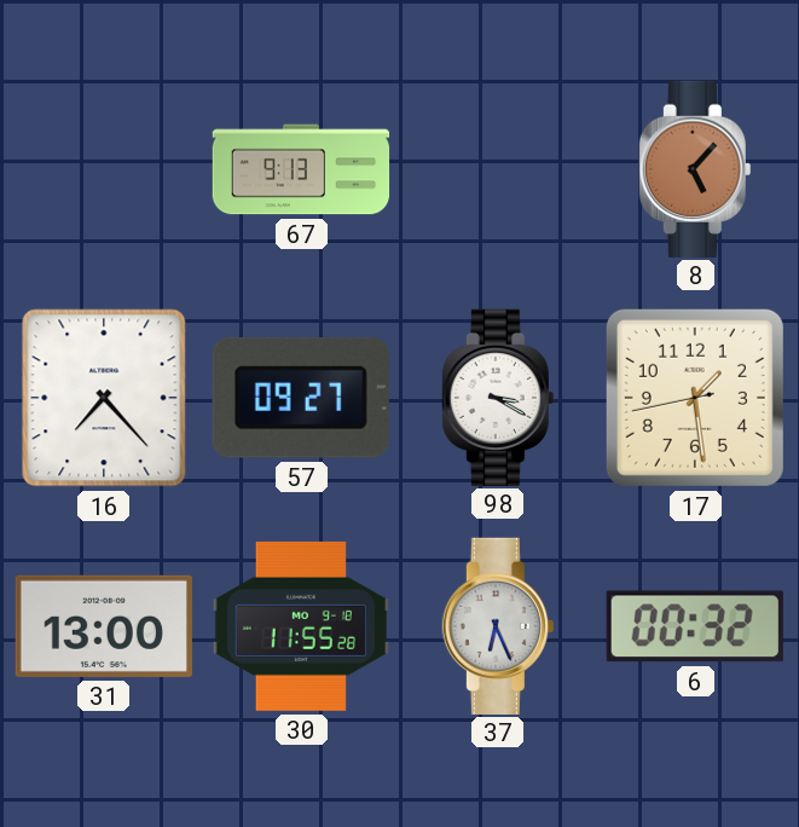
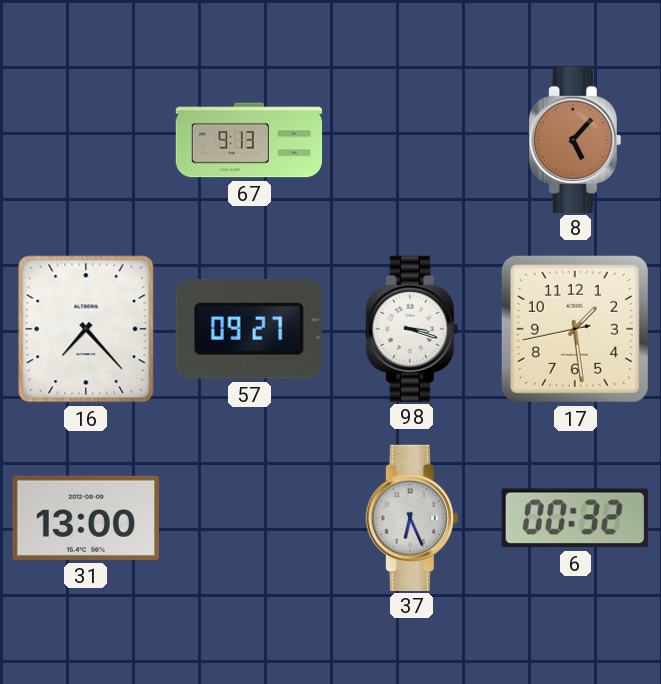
98: 3:20 -> 3:18 (412, 328)
30: 11:55 -> none (300, 626)
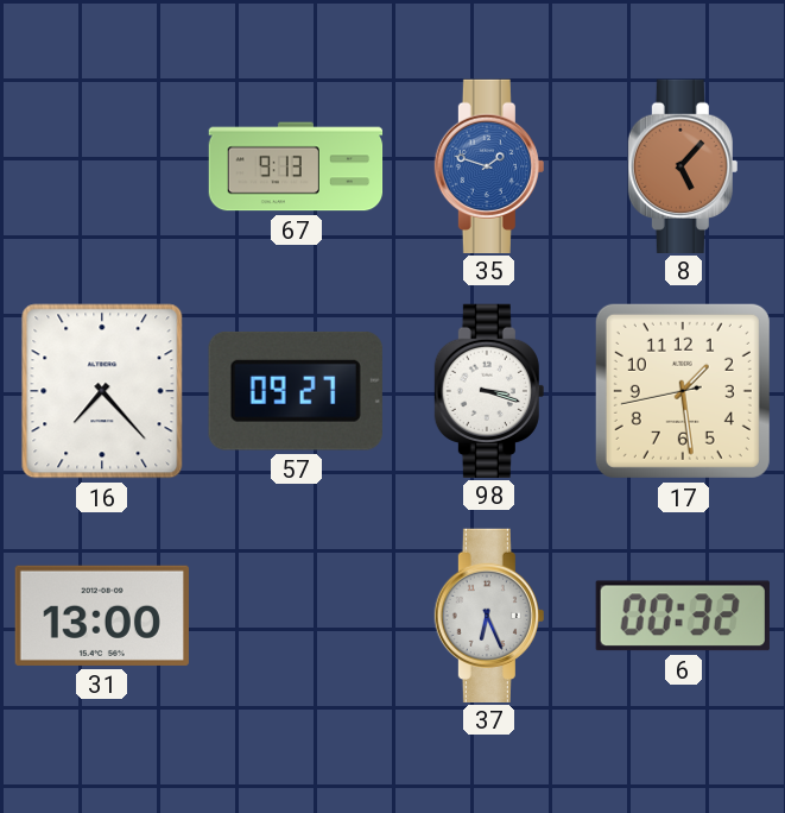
35: none -> 1:48 (489, 165)
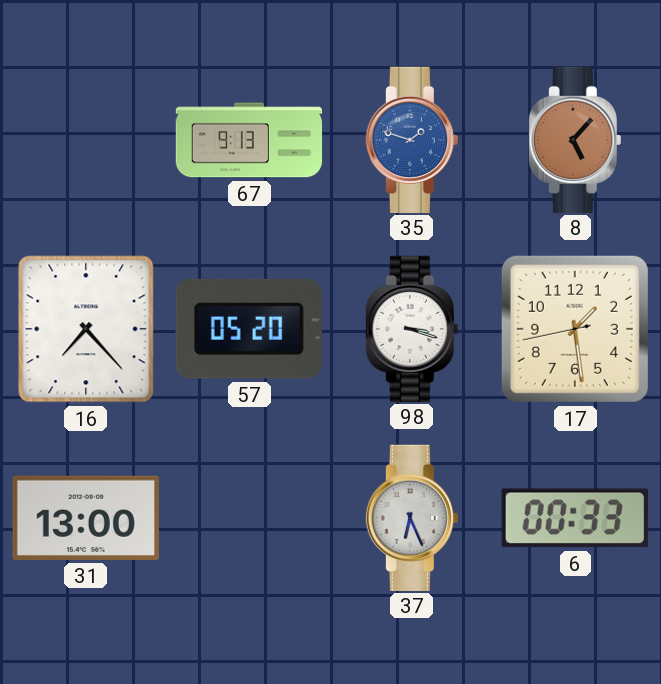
57: 09:27 -> 05:20 (249, 329)
6: 00:32 -> 00:33 (575, 518)
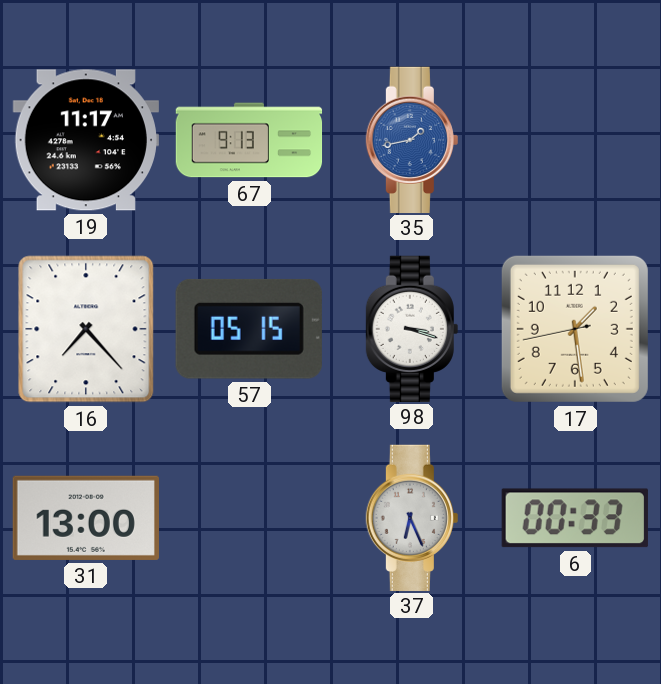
19: none -> 11:17 (86, 140)
35: 1:48 -> 1:43 (412, 139)
8: 5:07 -> none (575, 139)
57: 05:20 -> 05:15 (249, 329)
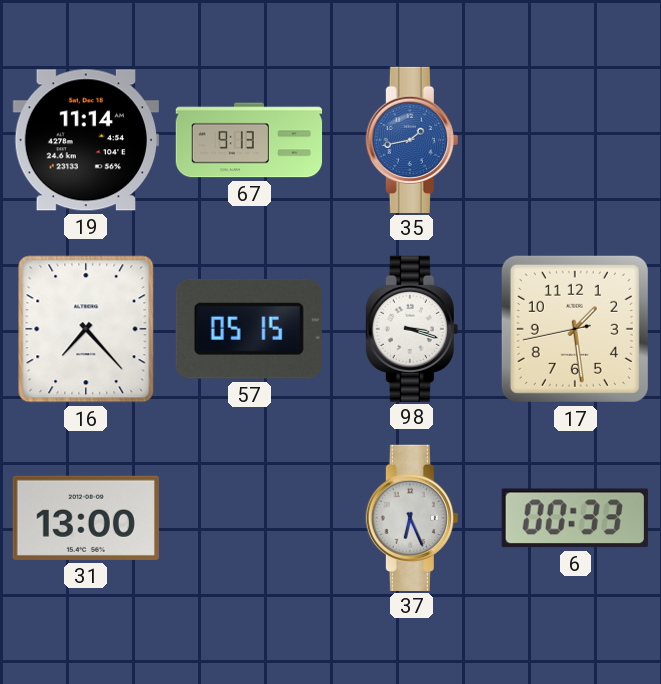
19: 11:17 -> 11:14 (86, 140)
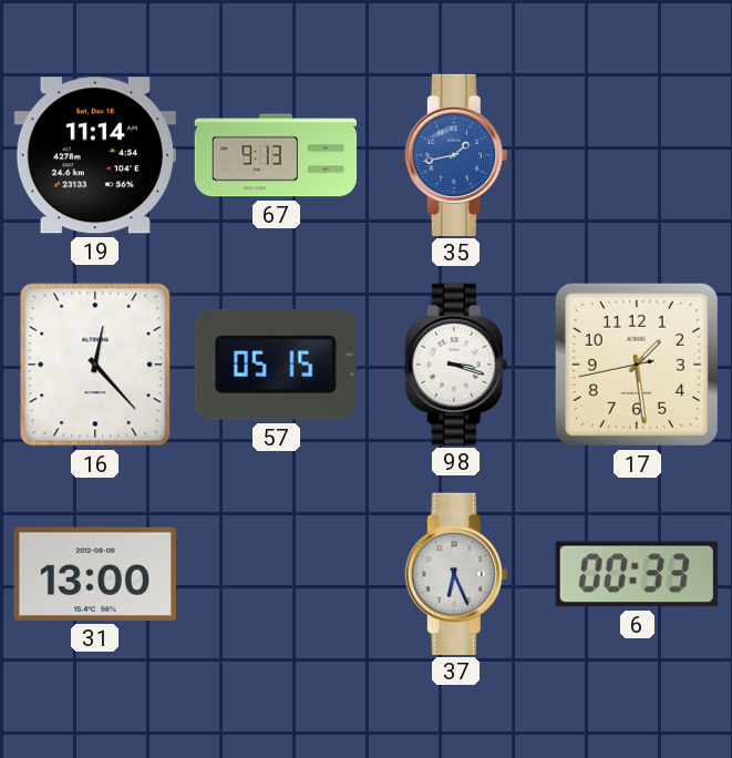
16: 7:23 -> 12:23 (95, 365)
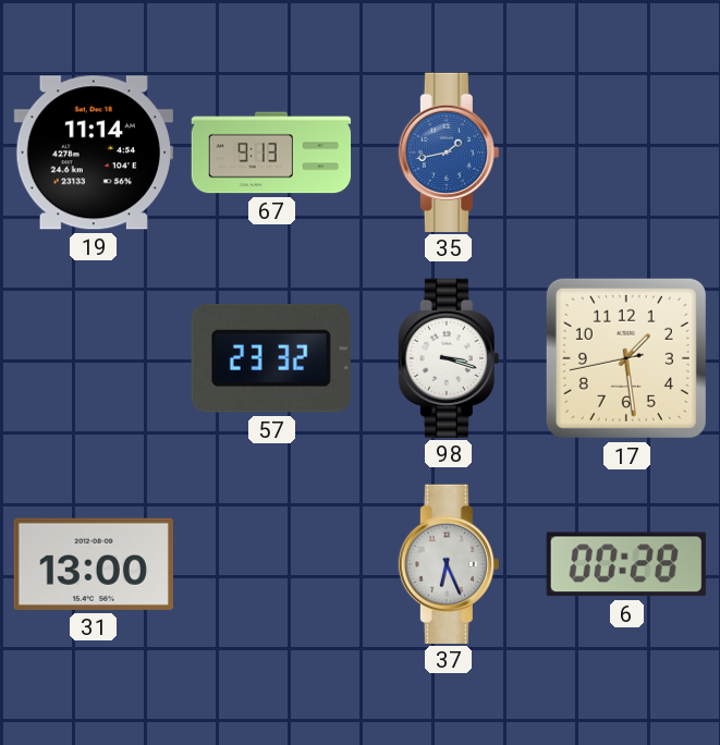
16: 12:23 -> none (95, 365)
57: 05:15 -> 23:32 (271, 358)
6: 00:33 -> 00:28 (626, 564)
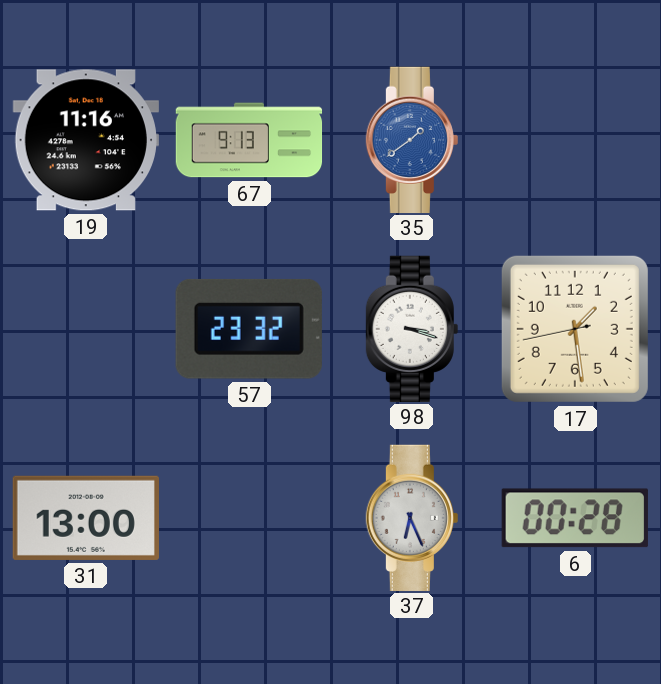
19: 11:14 -> 11:16 (86, 140)
35: 1:43 -> 1:39 (412, 139)
